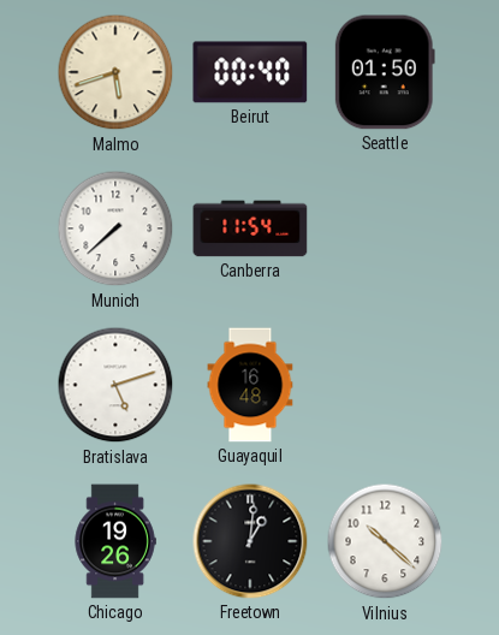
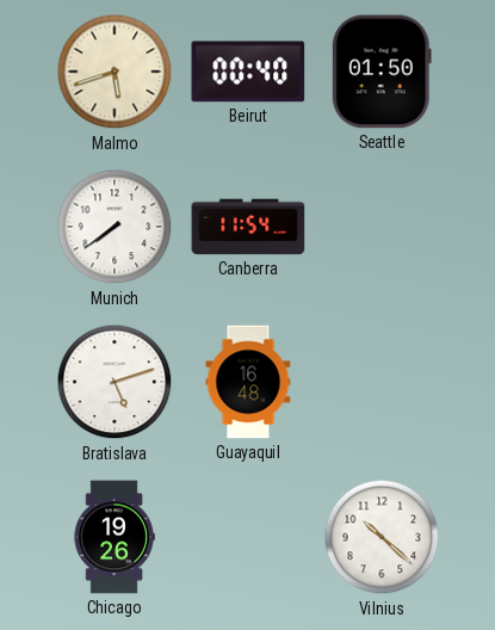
Munich: 7:38 -> 7:39 (115, 227)
Freetown: 1:01 -> none (250, 541)
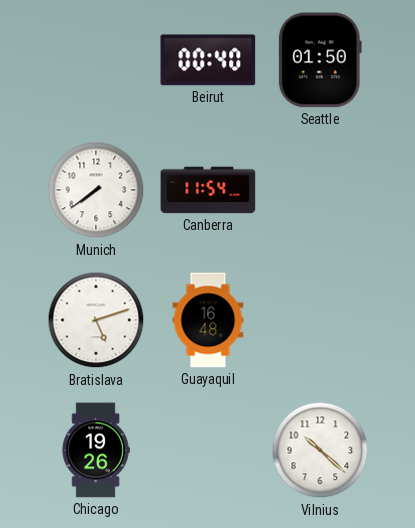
Malmo: 5:42 -> none (115, 72)
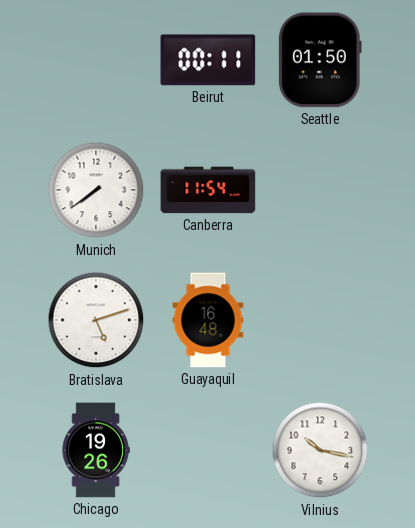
Beirut: 00:40 -> 00:11 (208, 60)
Vilnius: 10:22 -> 10:17 (320, 450)
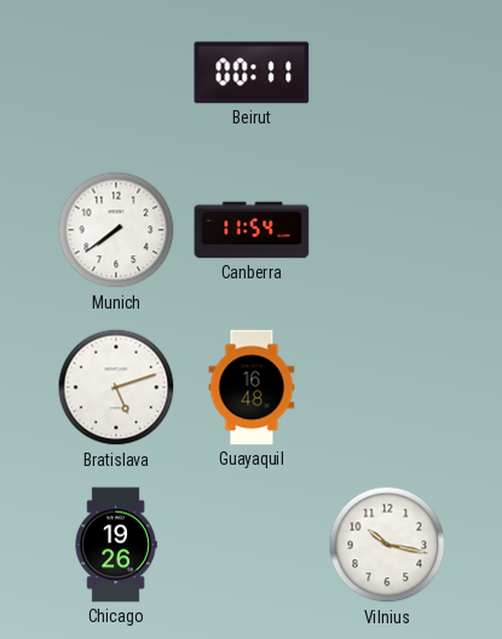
Seattle: 01:50 -> none (320, 60)
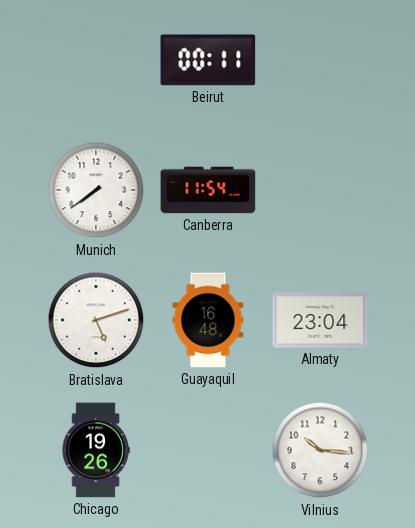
Almaty: none -> 23:04 (320, 320)
Vilnius: 10:17 -> 10:16 (320, 450)
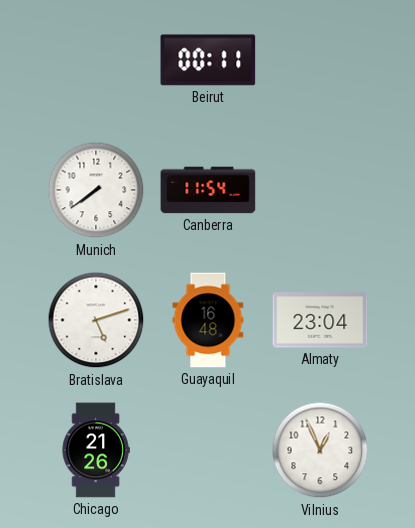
Chicago: 19:26 -> 21:26 (96, 450)
Vilnius: 10:16 -> 12:56 (320, 450)
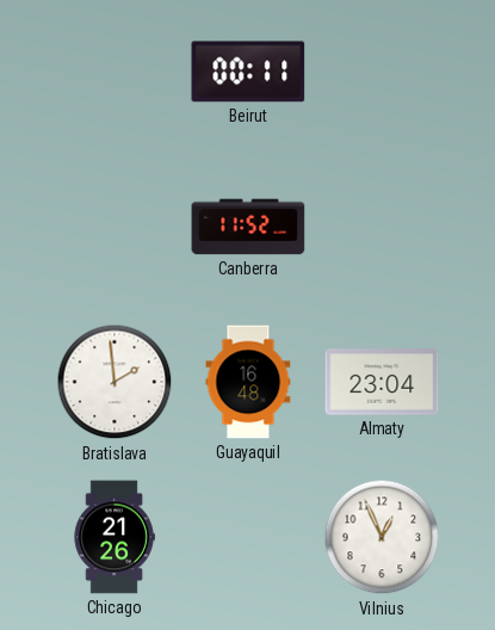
Munich: 7:39 -> none (96, 190)
Canberra: 11:54 -> 11:52 (248, 227)
Bratislava: 5:12 -> 1:59 (115, 382)
